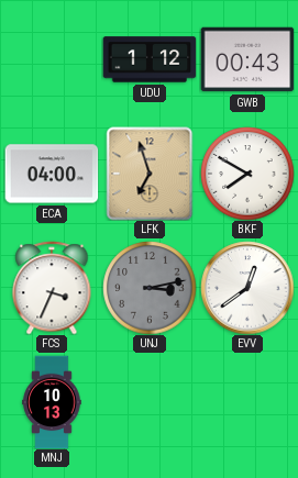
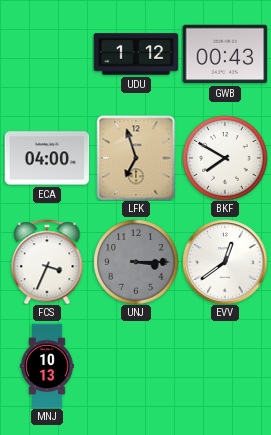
UNJ: 3:13 -> 3:15 (136, 262)
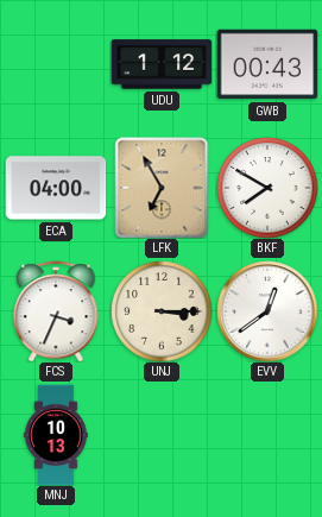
LFK: 6:57 -> 6:55 (162, 188)
UNJ dial: grey -> cream (162, 311)
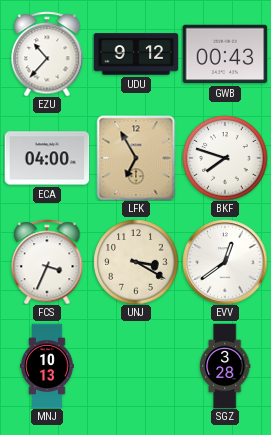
EZU: none -> 10:37 (47, 54)
UDU: 1:12 -> 9:12 (136, 54)
BKF: 7:50 -> 7:48 (225, 158)
UNJ: 3:15 -> 3:20 (136, 262)
SGZ: none -> 3:28 (225, 366)
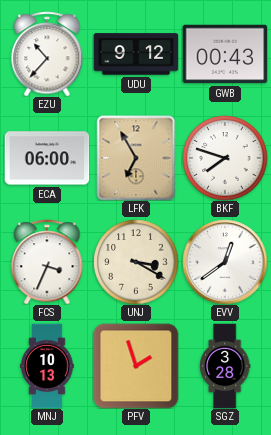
ECA: 04:00 -> 06:00 (47, 158)
PFV: none -> 1:57 (136, 366)
